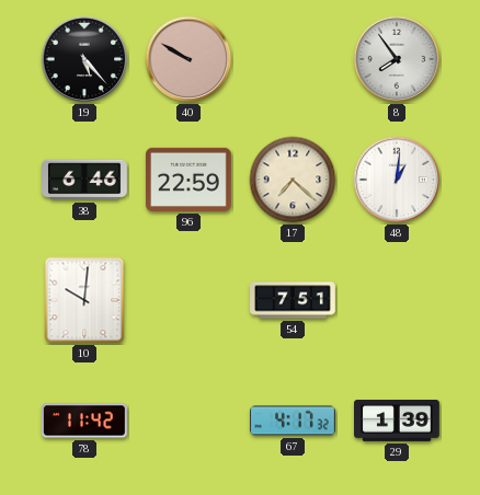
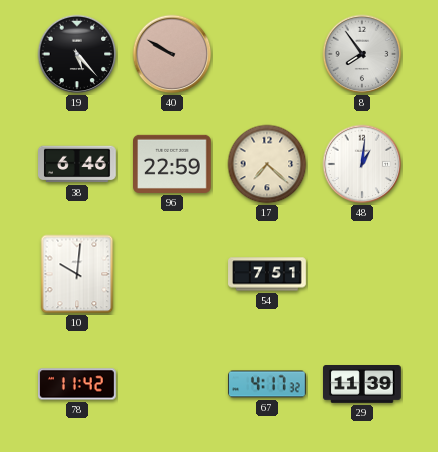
29: 1:39 -> 11:39 (363, 385)
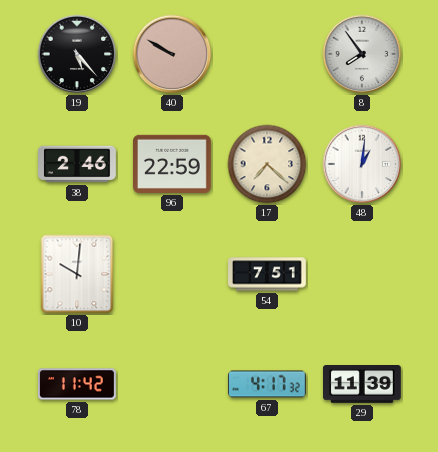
38: 6:46 -> 2:46 (78, 164)
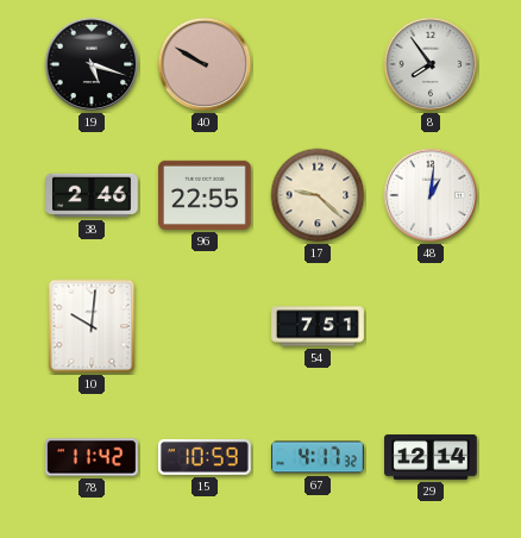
19: 5:23 -> 5:18 (92, 64)
96: 22:59 -> 22:55 (206, 195)
17: 7:22 -> 9:22 (318, 195)
15: none -> 10:59 (206, 457)
29: 11:39 -> 12:14 (432, 458)
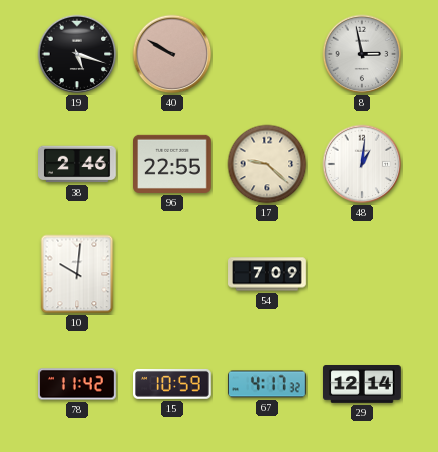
8: 7:54 -> 2:58 (362, 54)
54: 7:51 -> 7:09 (267, 274)
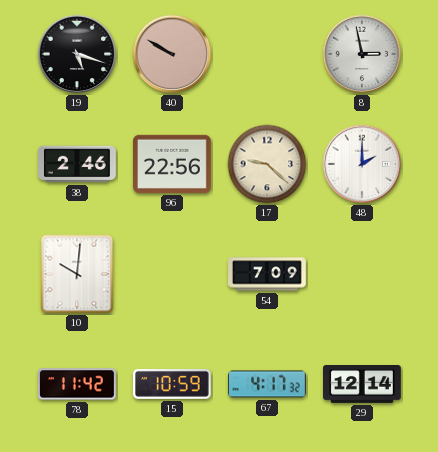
96: 22:55 -> 22:56 (173, 164)
48: 1:01 -> 2:00 (362, 164)
